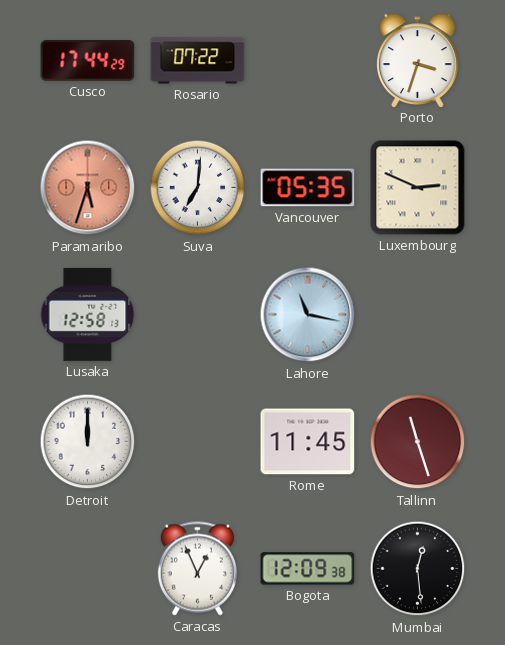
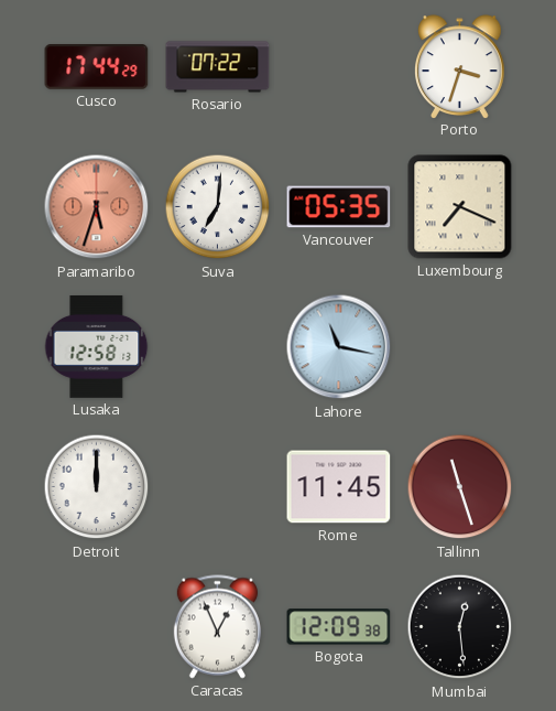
Luxembourg: 2:49 -> 7:19 (460, 207)
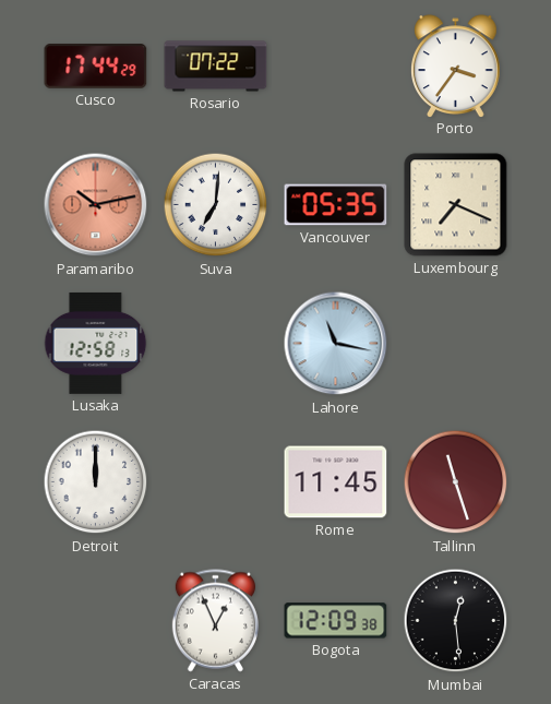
Porto: 3:33 -> 3:36 (456, 65)
Paramaribo: 5:33 -> 10:13 (96, 205)
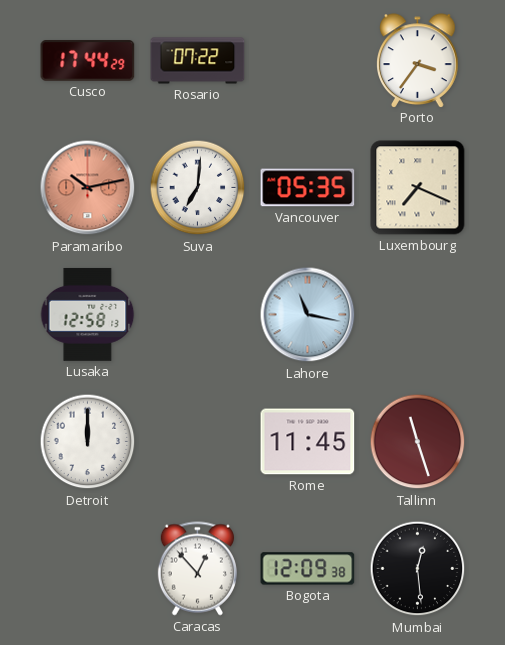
Caracas: 12:56 -> 12:53 (197, 569)
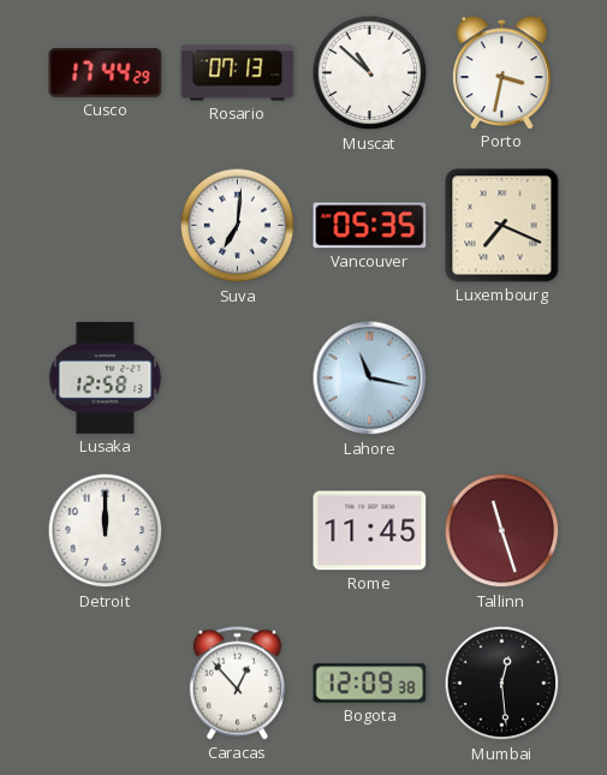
Rosario: 07:22 -> 07:13 (238, 73)
Muscat: none -> 10:52 (370, 73)
Porto: 3:36 -> 3:32 (502, 72)
Paramaribo: 10:13 -> none (88, 188)
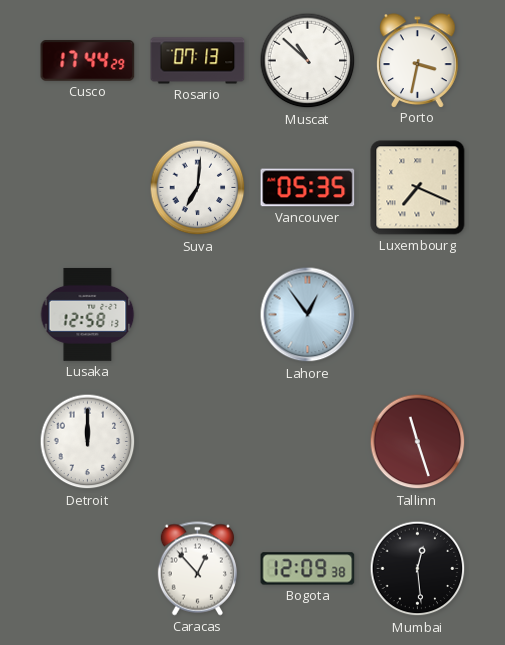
Lahore: 11:17 -> 12:54 (308, 315)
Rome: 11:45 -> none (370, 531)
